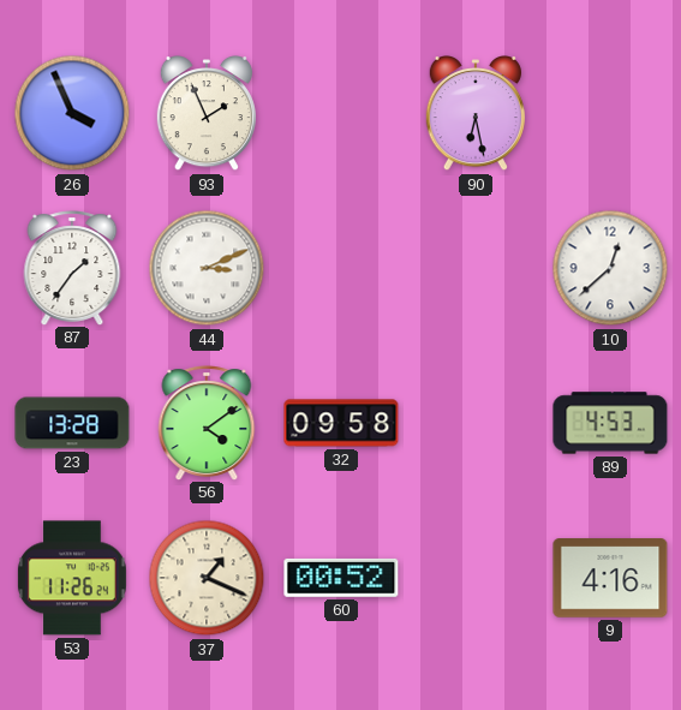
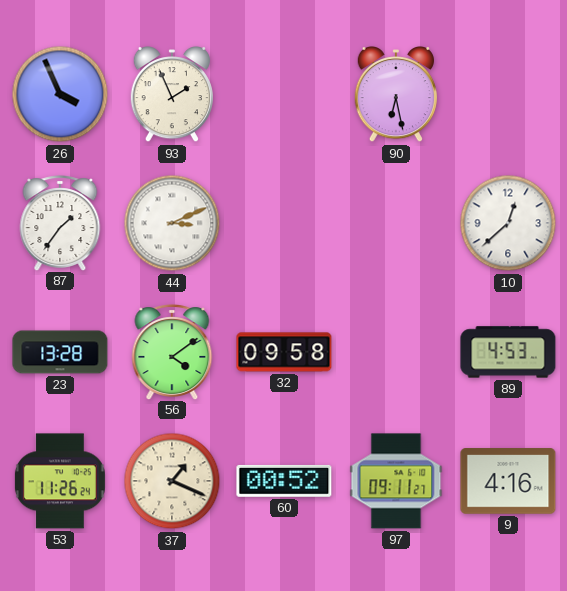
97: none -> 09:11 (396, 481)
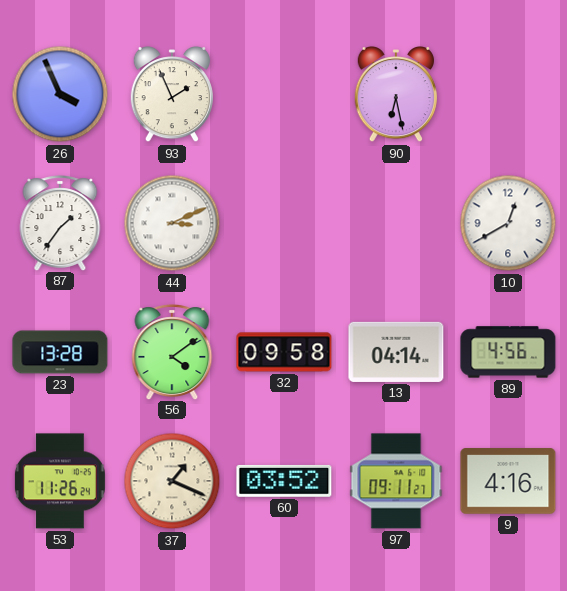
10: 12:38 -> 12:40 (508, 223)
13: none -> 04:14 (396, 352)
89: 4:53 -> 4:56 (508, 352)
60: 00:52 -> 03:52 (284, 481)
